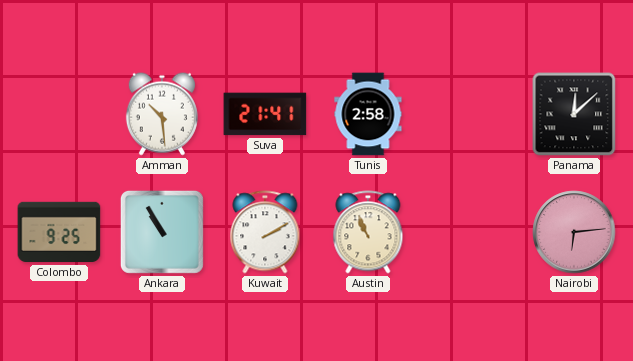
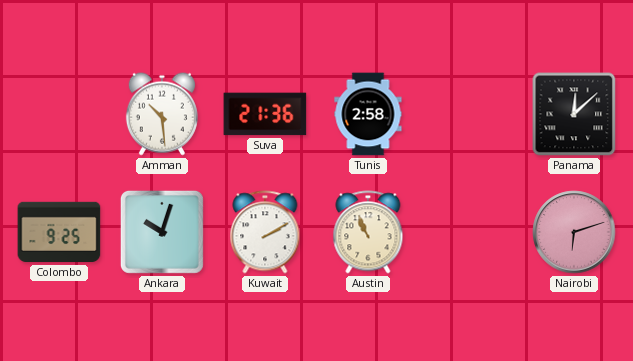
Suva: 21:41 -> 21:36 (265, 114)
Ankara: 10:55 -> 10:03 (162, 232)
Nairobi: 6:14 -> 6:12 (574, 232)
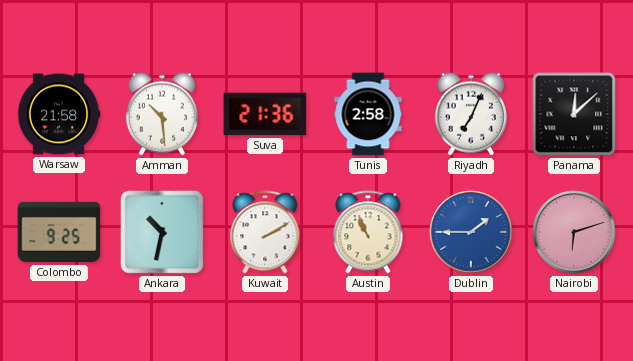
Warsaw: none -> 21:58 (59, 114)
Riyadh: none -> 7:04 (471, 114)
Ankara: 10:03 -> 10:32 (162, 232)
Dublin: none -> 1:45 (471, 232)
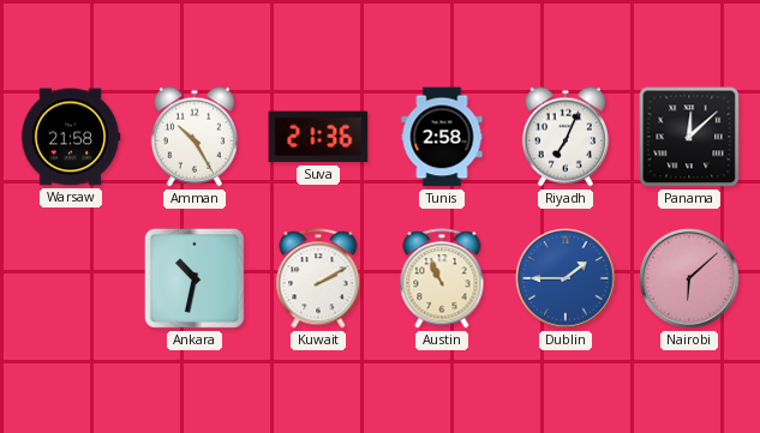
Amman: 10:29 -> 10:25 (195, 137)
Colombo: 9:25 -> none (59, 232)
Nairobi: 6:12 -> 6:08 (689, 278)
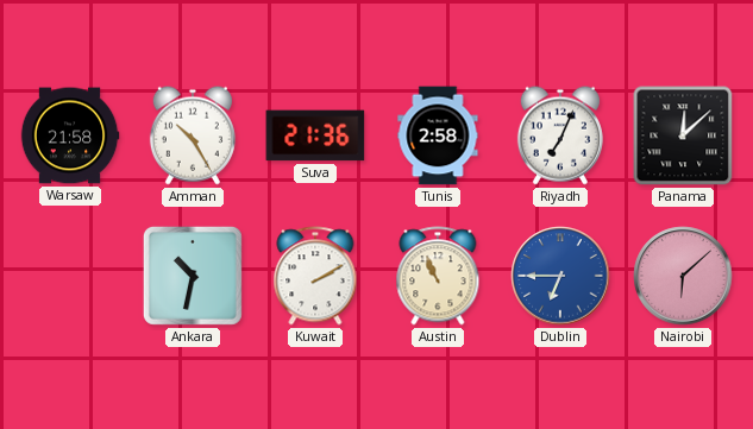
Dublin: 1:45 -> 6:45 (560, 276)
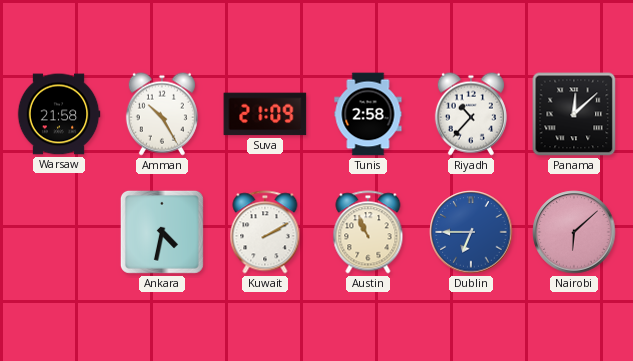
Suva: 21:36 -> 21:09 (265, 114)
Riyadh: 7:04 -> 10:37 (471, 114)
Ankara: 10:32 -> 4:32 (162, 232)
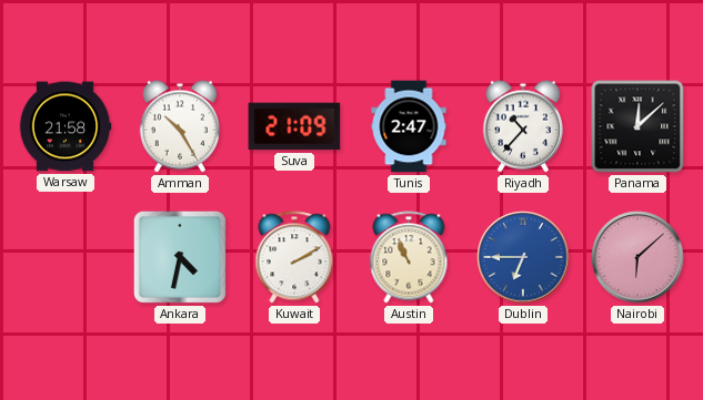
Tunis: 2:58 -> 2:47 (409, 126)
